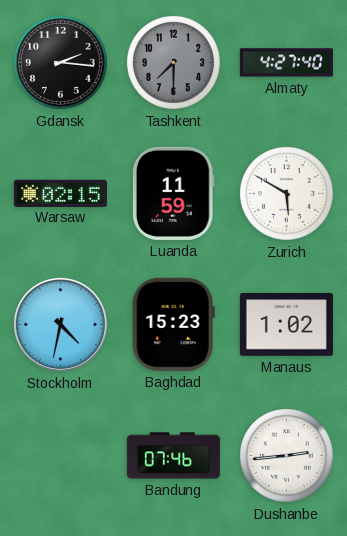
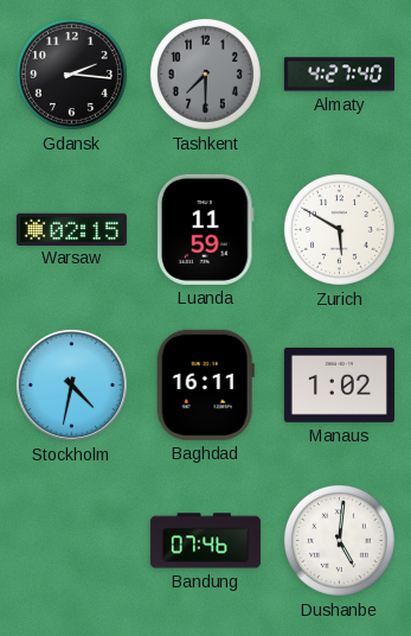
Baghdad: 15:23 -> 16:11 (205, 384)
Dushanbe: 2:44 -> 5:01 (339, 540)
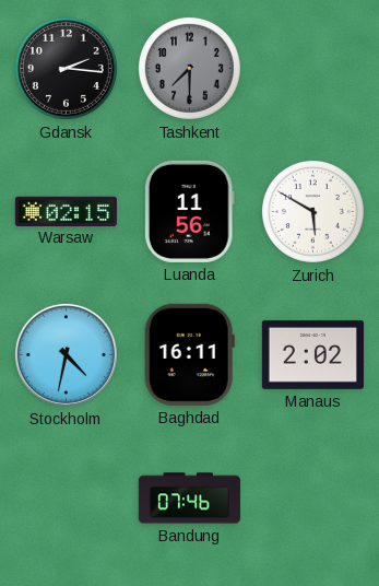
Almaty: 4:27 -> none (339, 75)
Luanda: 11:59 -> 11:56 (189, 211)
Manaus: 1:02 -> 2:02 (312, 355)
Dushanbe: 5:01 -> none (339, 540)
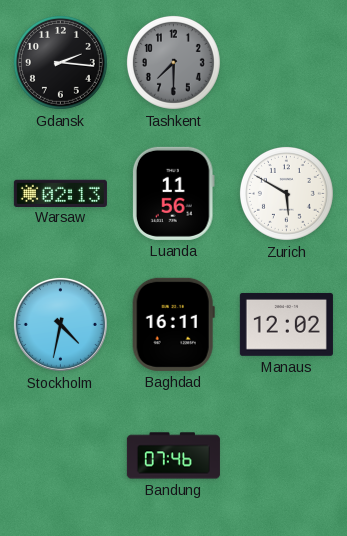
Warsaw: 02:15 -> 02:13 (60, 193)
Manaus: 2:02 -> 12:02 (286, 325)
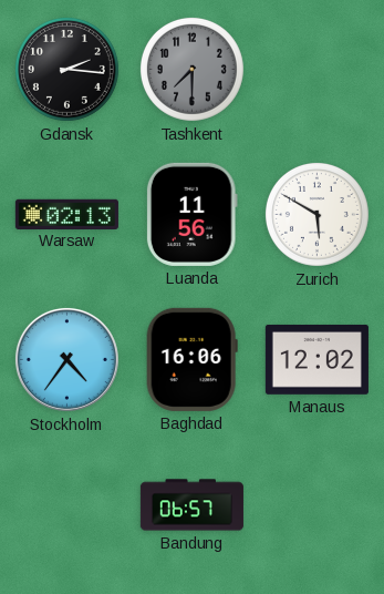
Stockholm: 4:32 -> 4:36 (66, 359)
Baghdad: 16:11 -> 16:06 (191, 359)
Bandung: 07:46 -> 06:57 (191, 505)
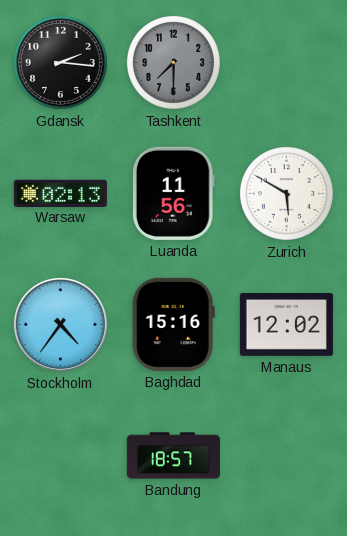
Baghdad: 16:06 -> 15:16 (173, 324)
Bandung: 06:57 -> 18:57 (173, 456)
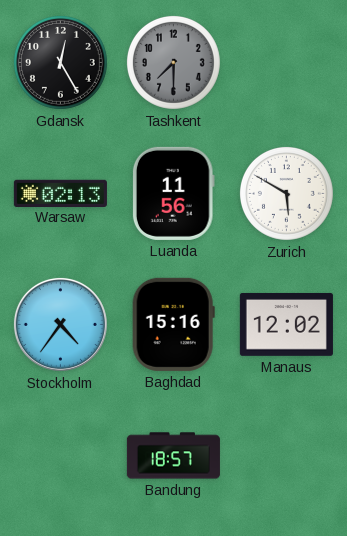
Gdansk: 2:16 -> 12:25 (60, 62)
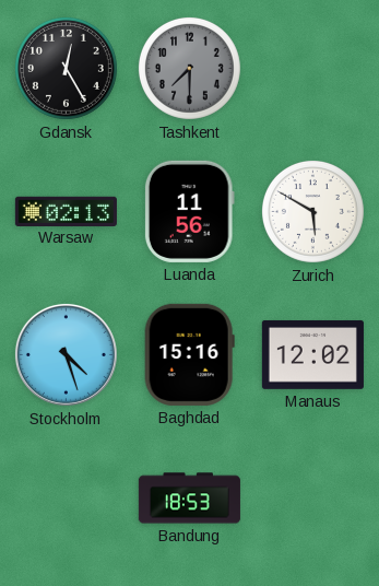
Stockholm: 4:36 -> 4:27 (66, 354)
Bandung: 18:57 -> 18:53 (189, 499)
